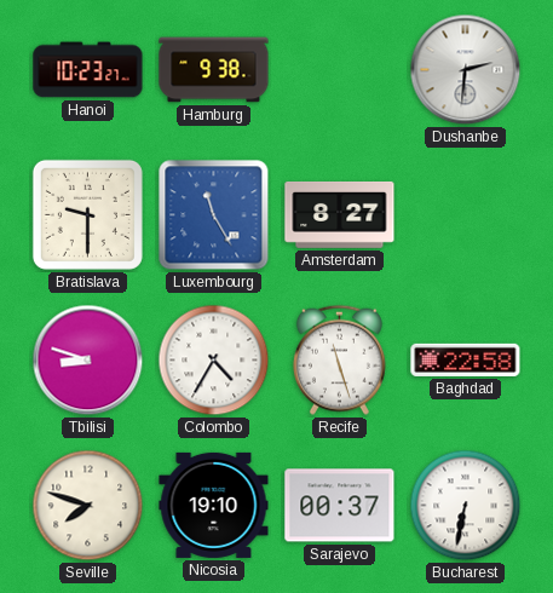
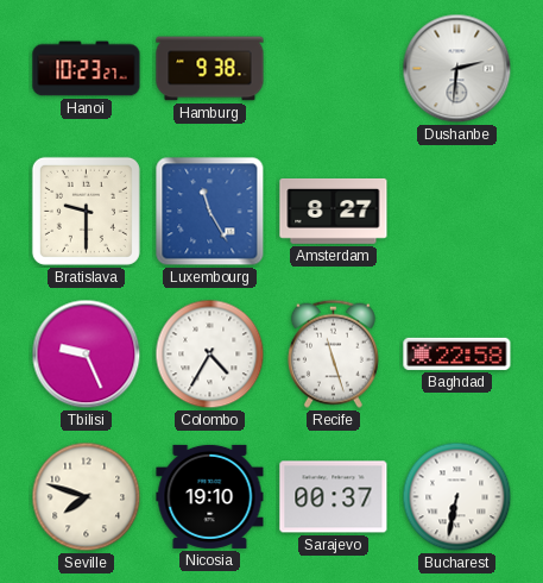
Tbilisi: 8:48 -> 9:26 (87, 355)
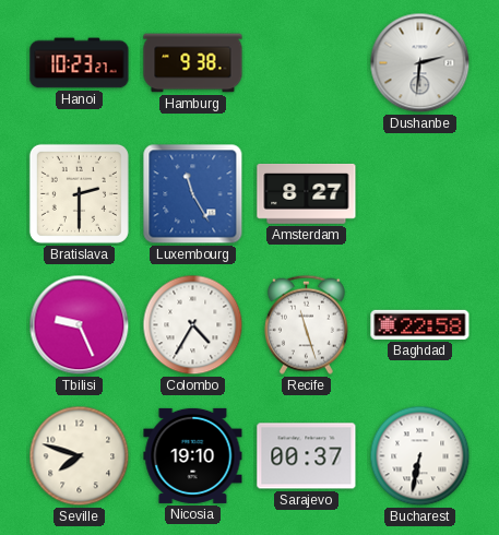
Bratislava: 9:30 -> 2:30 (79, 193)
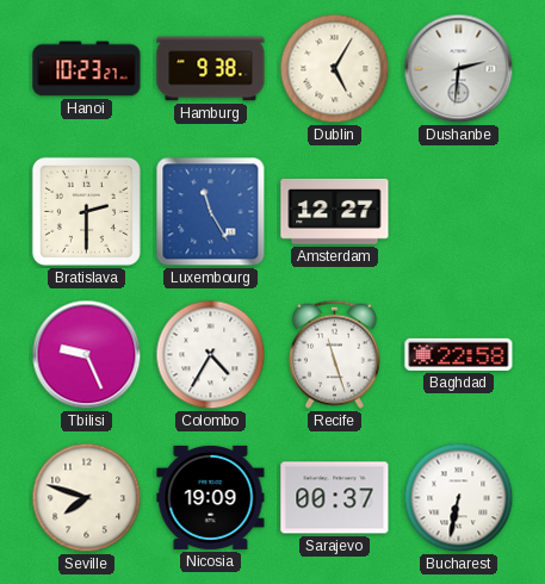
Dublin: none -> 5:05 (335, 69)
Amsterdam: 8:27 -> 12:27 (335, 211)
Nicosia: 19:10 -> 19:09 (211, 497)
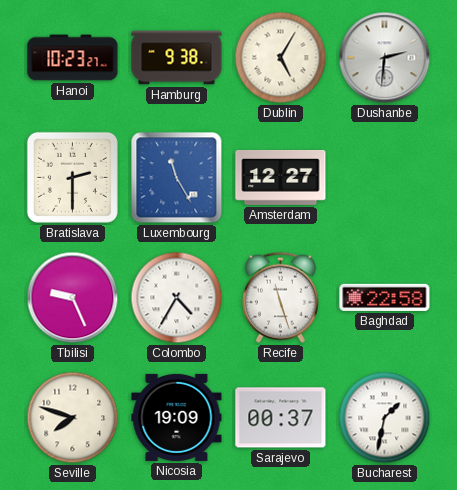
Bucharest: 6:32 -> 1:32 (385, 418)
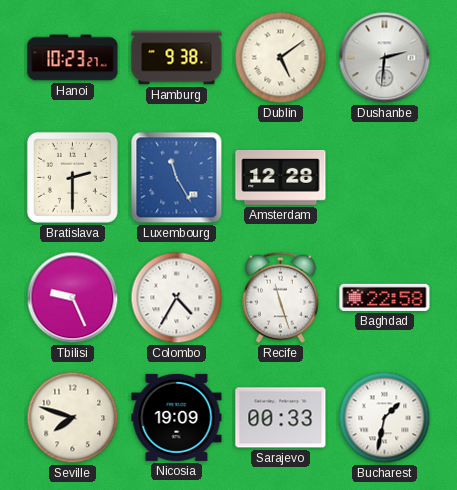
Dublin: 5:05 -> 5:09 (281, 58)
Amsterdam: 12:27 -> 12:28 (281, 177)
Sarajevo: 00:37 -> 00:33 (281, 418)
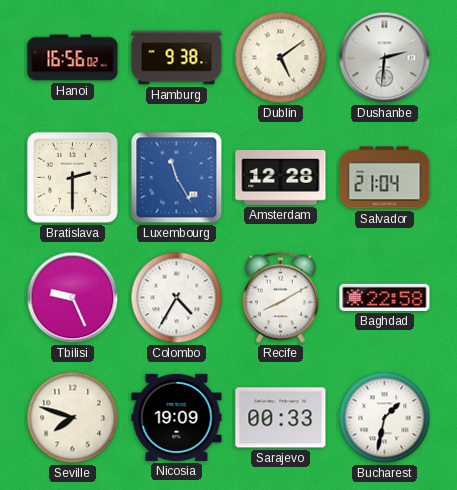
Hanoi: 10:23 -> 16:56 (73, 58)
Salvador: none -> 21:04 (385, 178)
Recife: 11:27 -> 8:10 (280, 297)
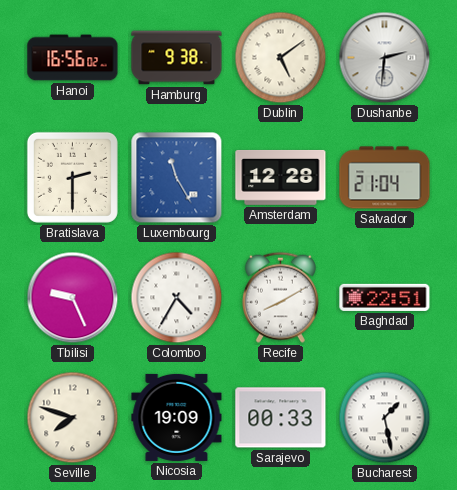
Baghdad: 22:58 -> 22:51 (385, 297)
Bucharest: 1:32 -> 1:28 (385, 418)
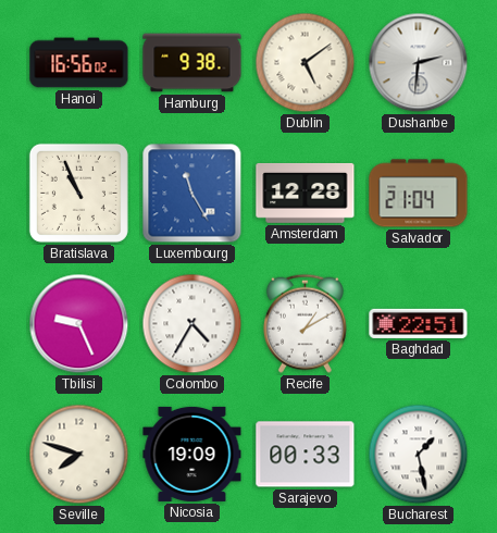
Bratislava: 2:30 -> 10:56 (78, 193)
Recife: 8:10 -> 1:10 (305, 323)
